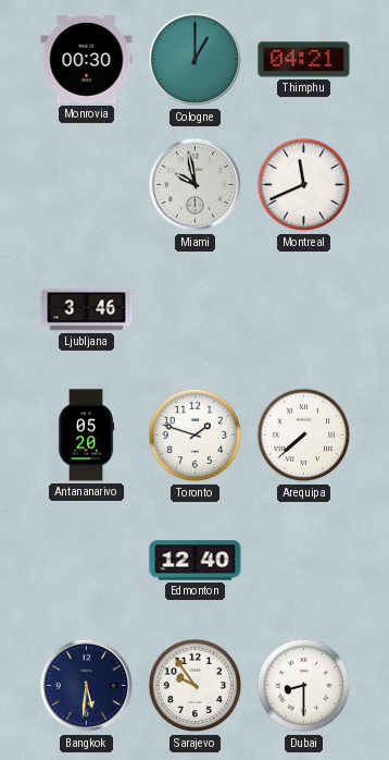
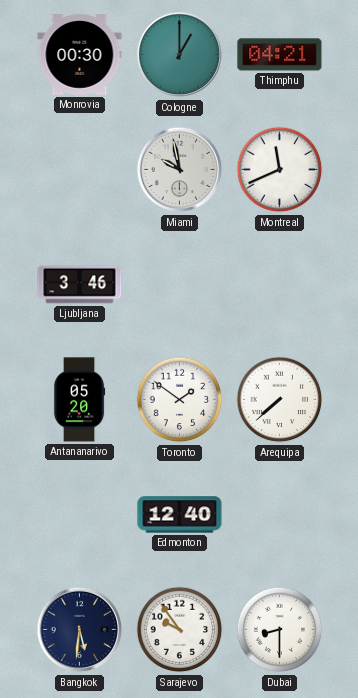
Toronto: 1:48 -> 1:51 (180, 400)
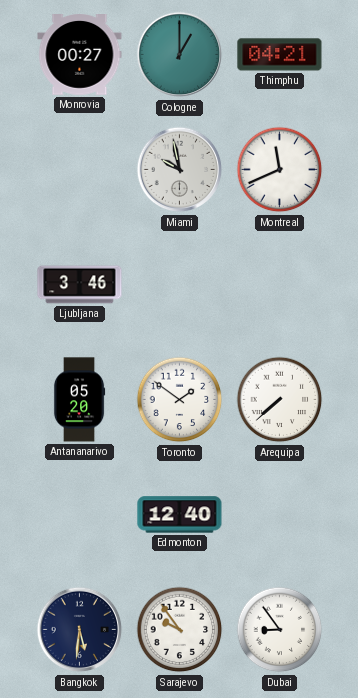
Monrovia: 00:30 -> 00:27 (80, 55)
Dubai: 8:30 -> 8:54 (280, 630)
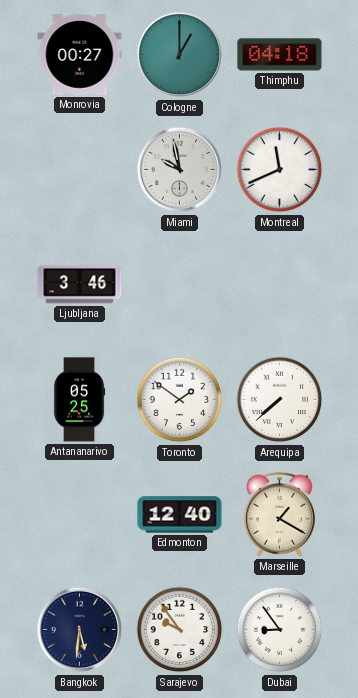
Thimphu: 04:21 -> 04:18 (280, 55)
Antananarivo: 05:20 -> 05:25 (79, 400)
Marseille: none -> 1:20 (279, 514)
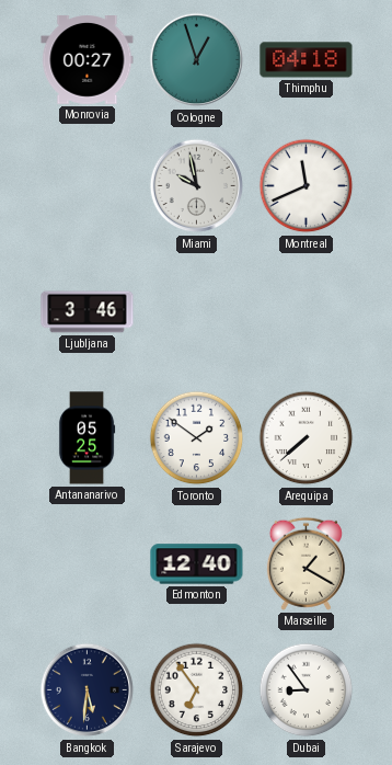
Cologne: 1:00 -> 12:57 (197, 60)
Sarajevo: 9:54 -> 6:54 (197, 690)
